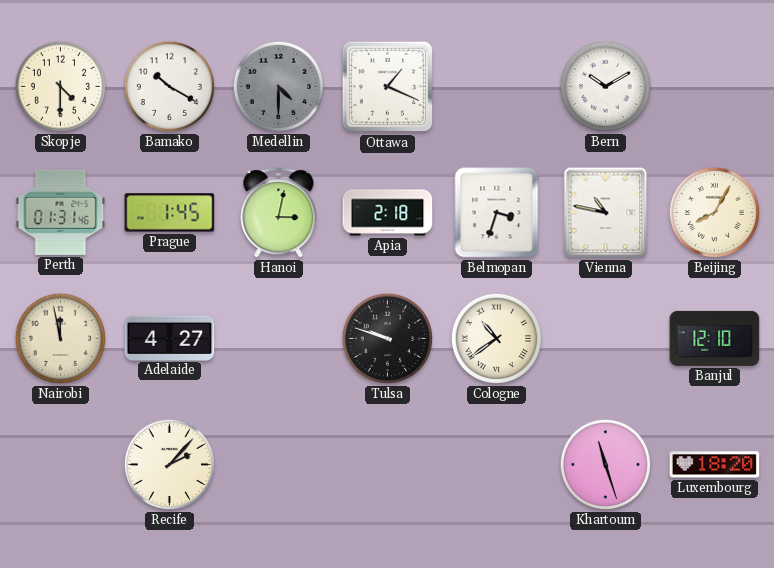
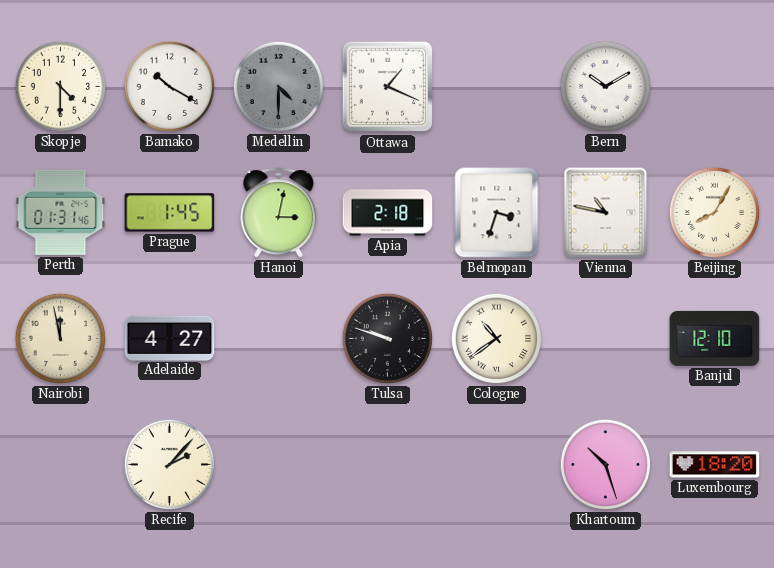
Khartoum: 11:27 -> 10:27 (605, 464)
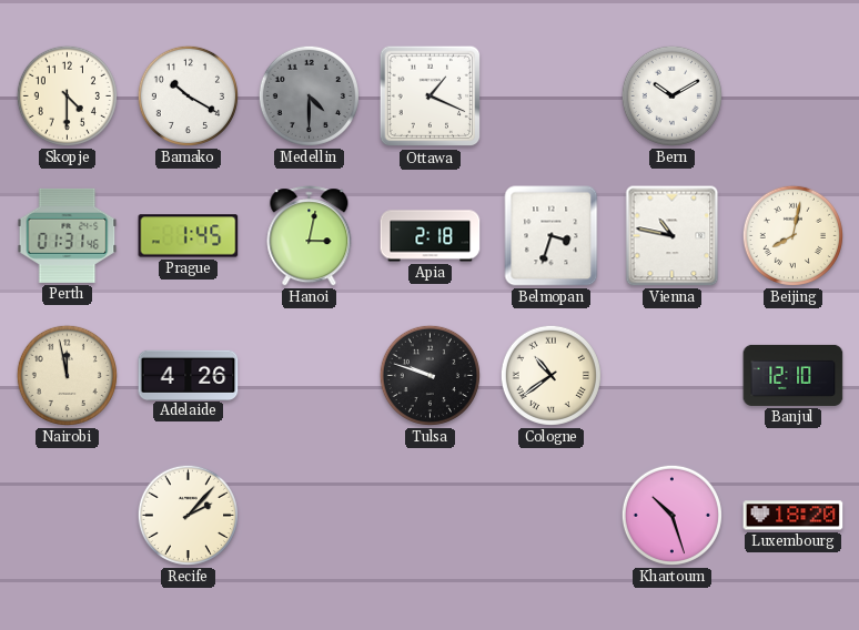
Beijing: 8:05 -> 8:02 (792, 235)
Adelaide: 4:27 -> 4:26 (189, 375)
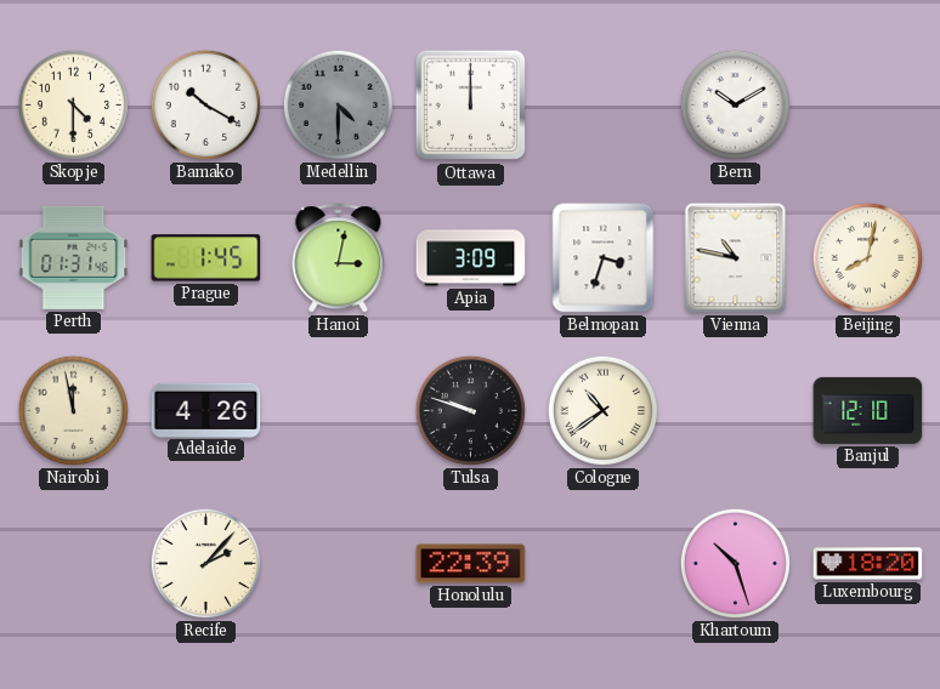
Ottawa: 1:19 -> 12:00 (471, 106)
Apia: 2:18 -> 3:09 (471, 258)
Honolulu: none -> 22:39 (471, 564)
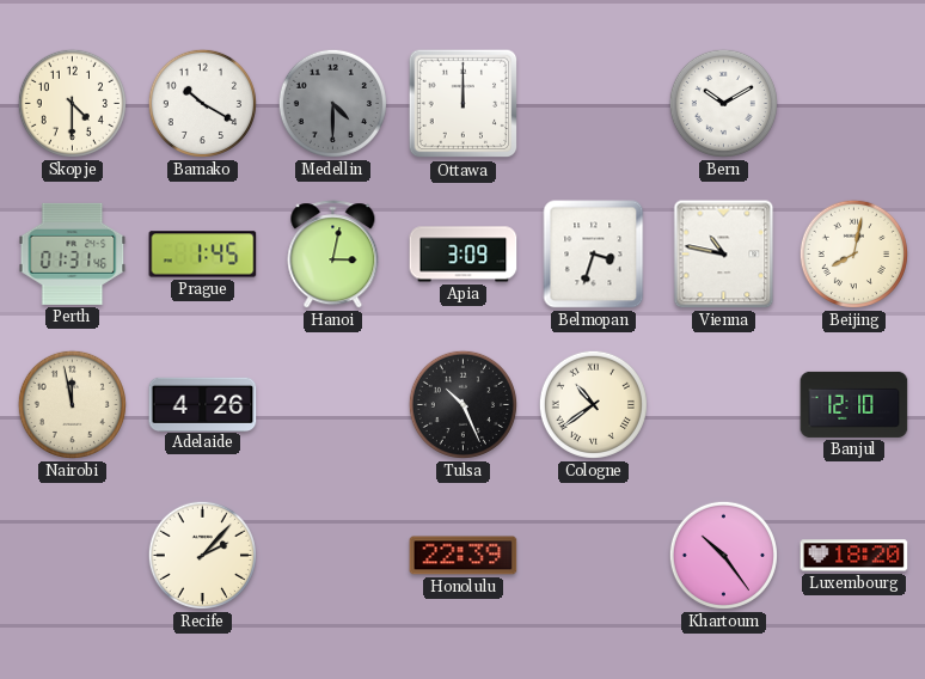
Tulsa: 9:48 -> 10:26 (462, 404)
Khartoum: 10:27 -> 10:24 (723, 555)
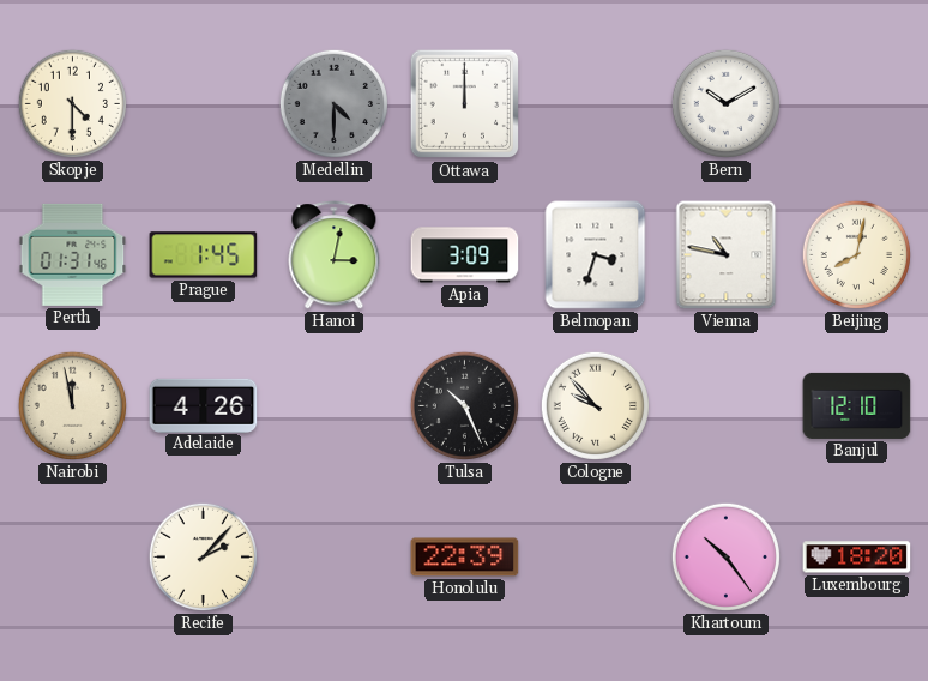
Bamako: 10:20 -> none (202, 103)
Cologne: 10:39 -> 9:53 (595, 405)
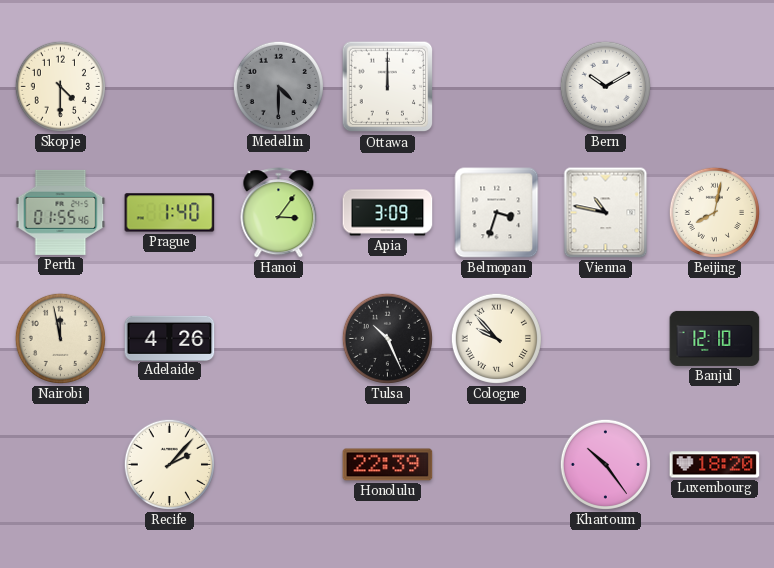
Perth: 01:31 -> 01:55 (61, 212)
Prague: 1:45 -> 1:40 (170, 213)
Hanoi: 3:02 -> 3:06 (279, 213)
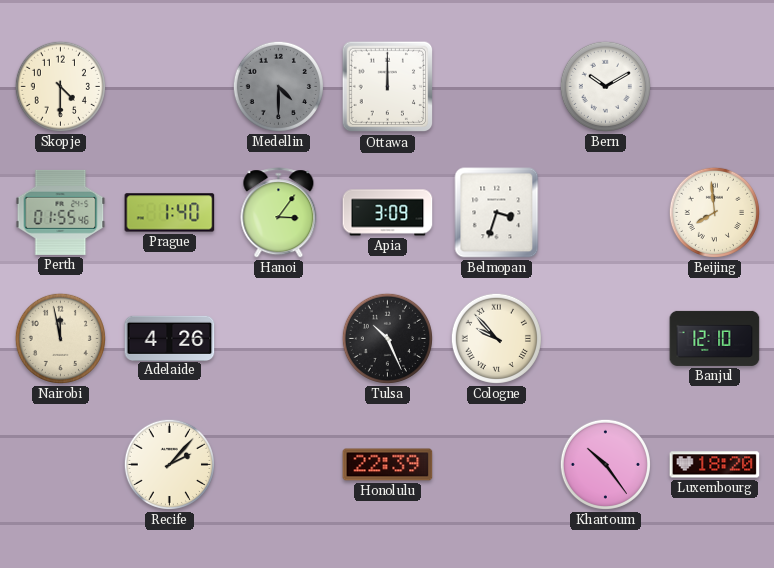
Vienna: 10:47 -> none (606, 213)
Beijing: 8:02 -> 7:59 (714, 212)
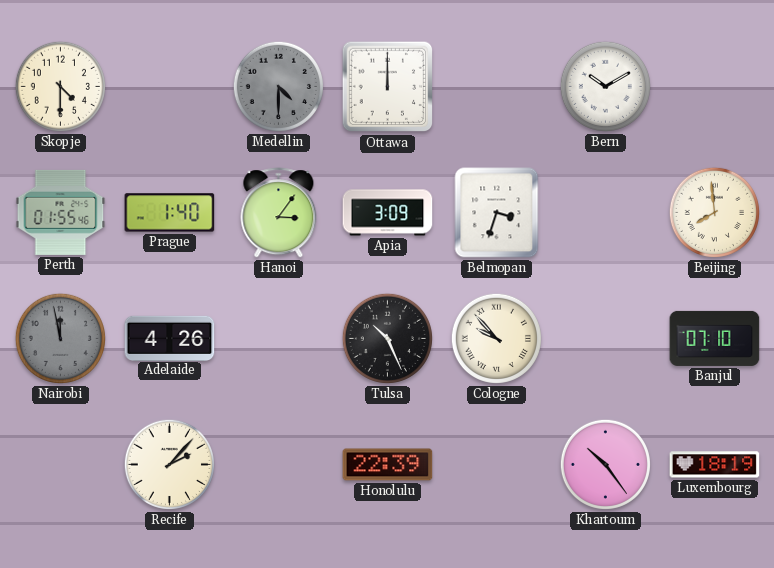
Nairobi dial: cream -> grey (60, 338)
Banjul: 12:10 -> 07:10 (715, 338)
Luxembourg: 18:20 -> 18:19 (715, 465)
